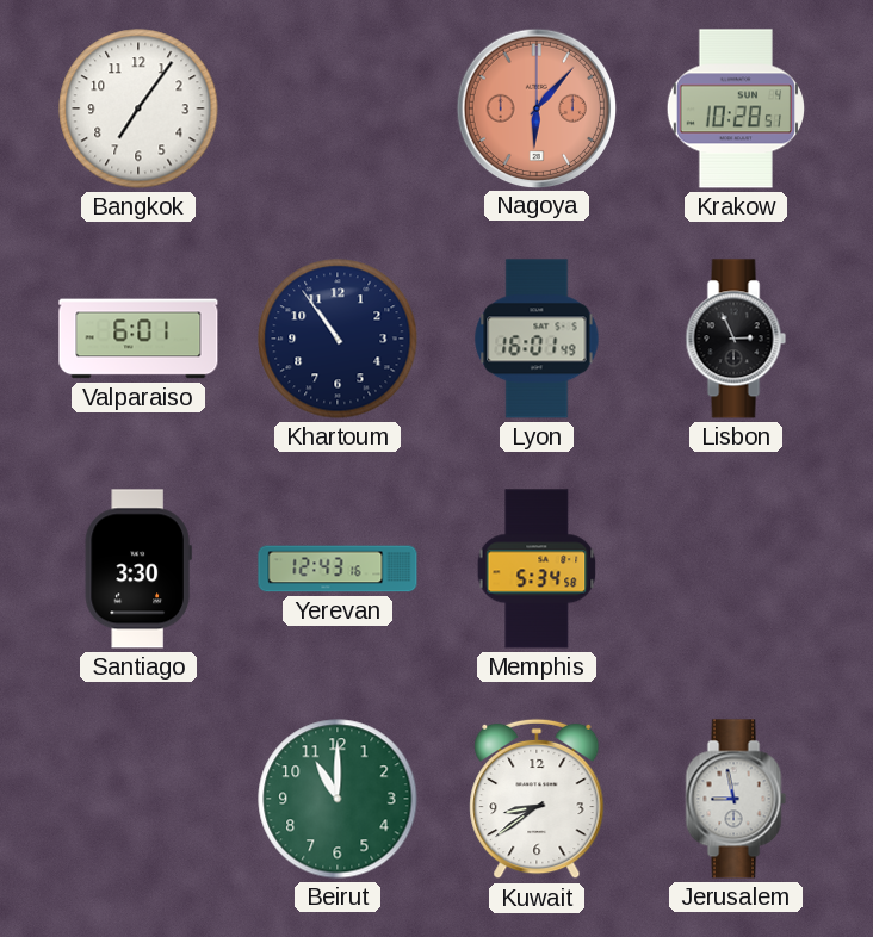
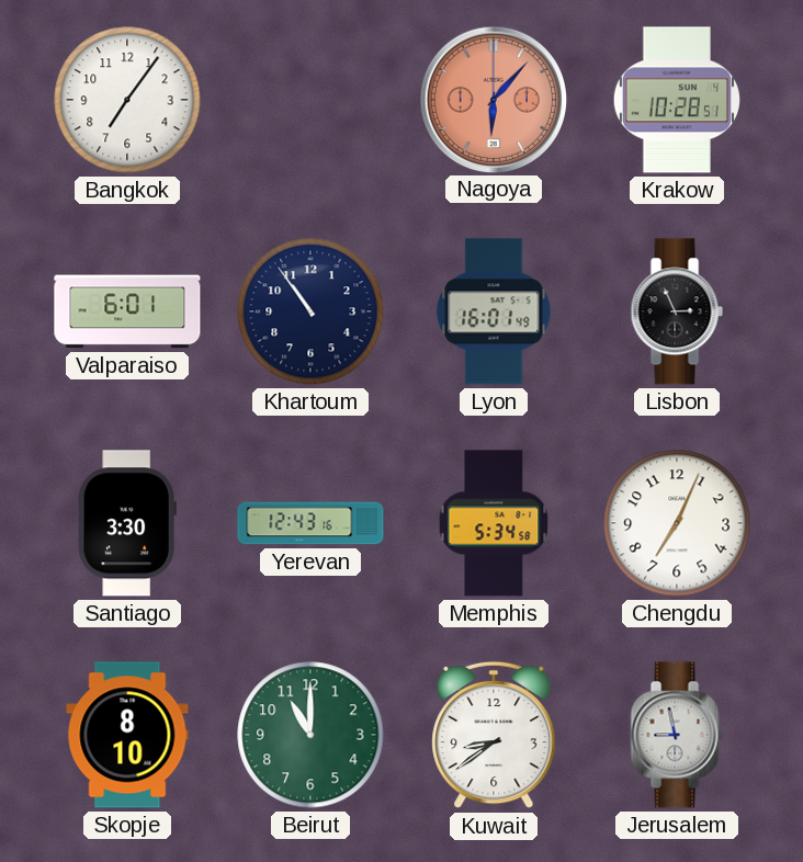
Chengdu: none -> 7:04 (677, 523)
Skopje: none -> 8:10 (127, 735)
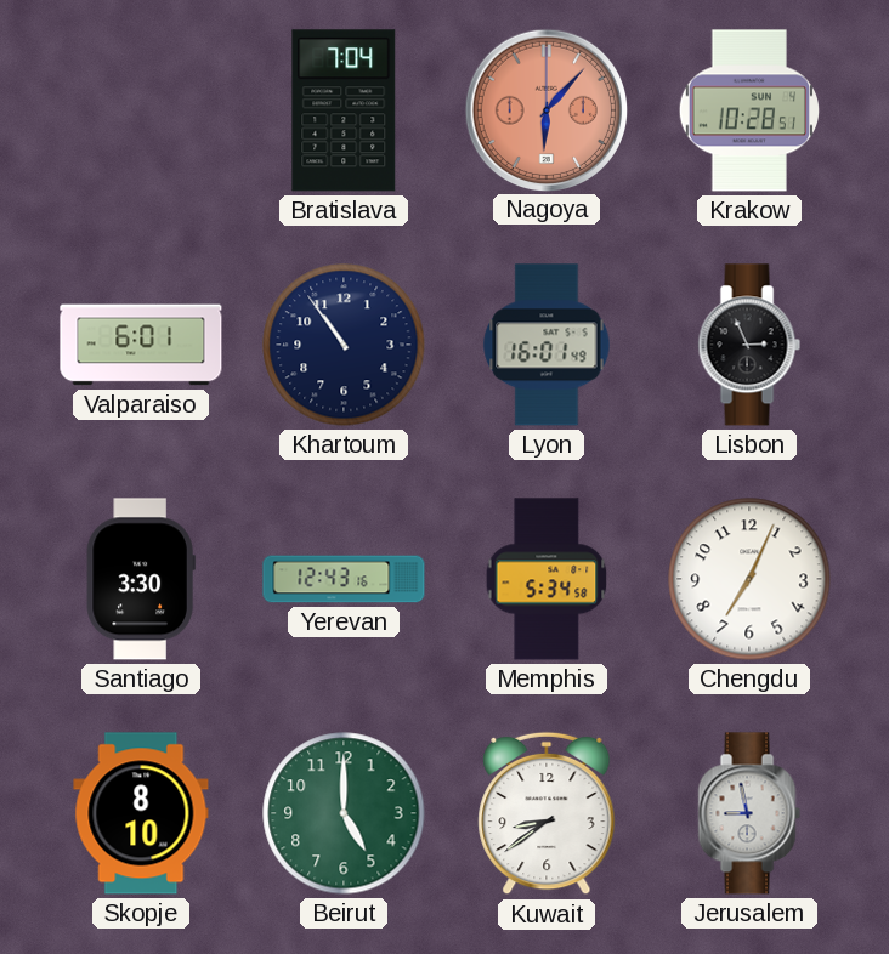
Bangkok: 7:06 -> none (127, 100)
Bratislava: none -> 7:04 (344, 110)
Beirut: 11:00 -> 5:00 (344, 813)
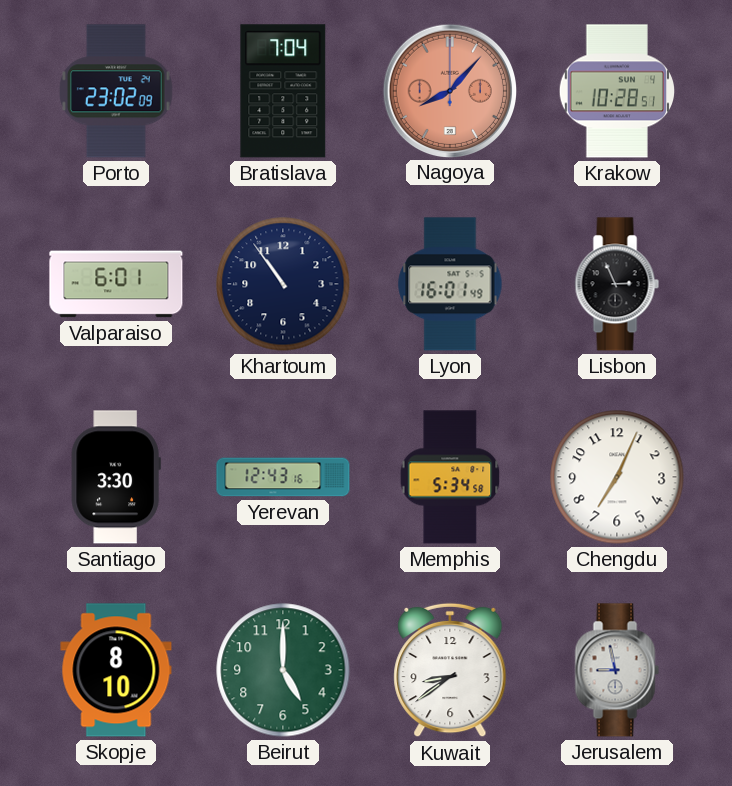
Porto: none -> 23:02 (117, 91)
Nagoya: 6:07 -> 8:07 (449, 90)
